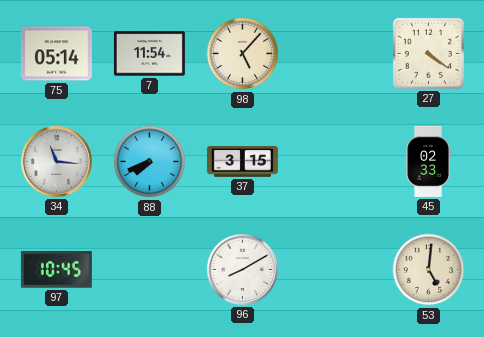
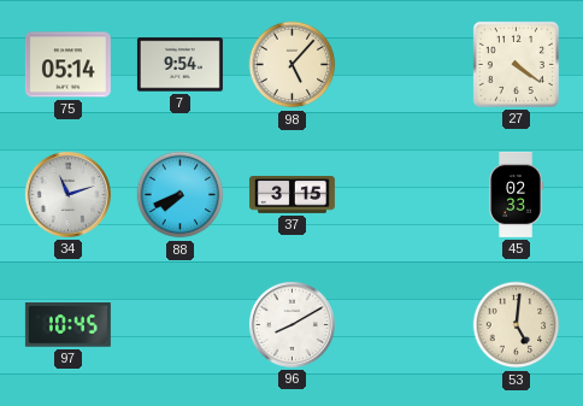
7: 11:54 -> 9:54 (179, 65)
34: 11:16 -> 11:12 (67, 194)
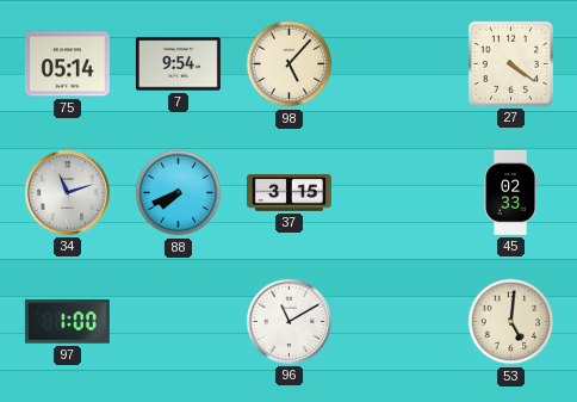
97: 10:45 -> 1:00 (67, 322)
96: 8:10 -> 11:10 (288, 321)
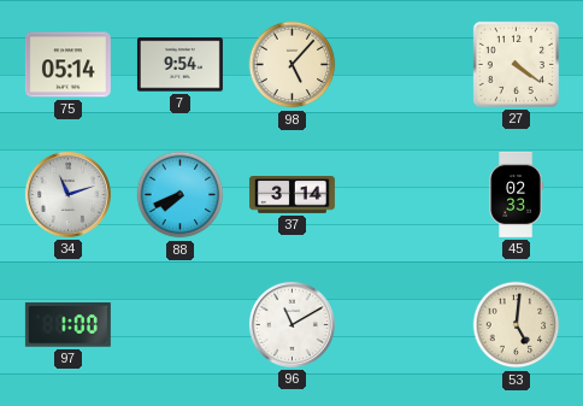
37: 3:15 -> 3:14 (291, 195)
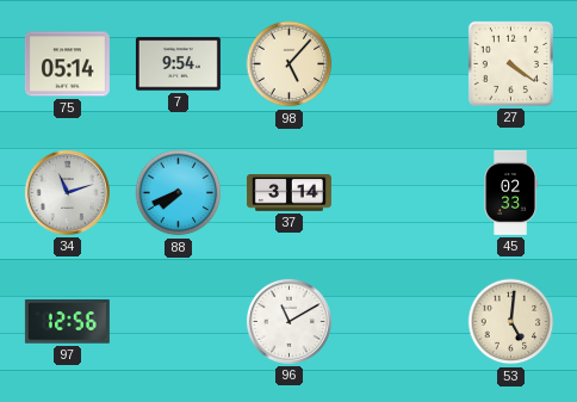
97: 1:00 -> 12:56 (67, 322)
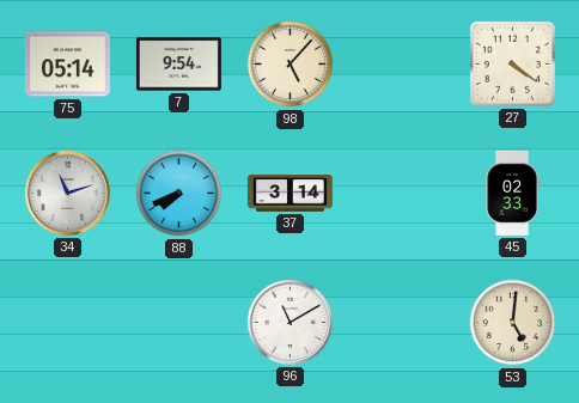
97: 12:56 -> none (67, 322)
